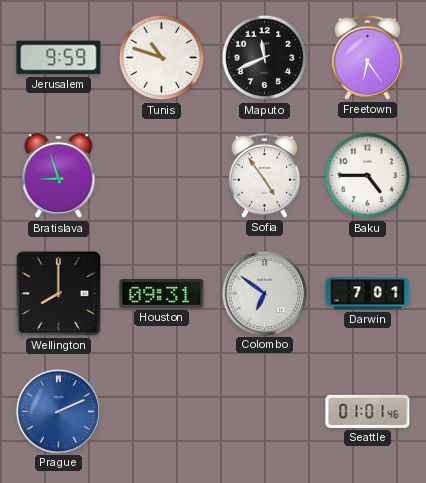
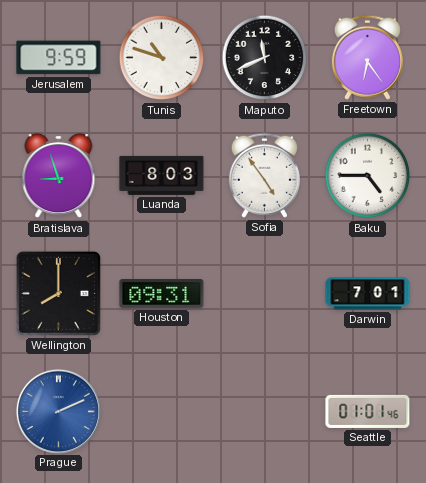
Luanda: none -> 8:03 (162, 175)
Colombo: 6:51 -> none (264, 293)
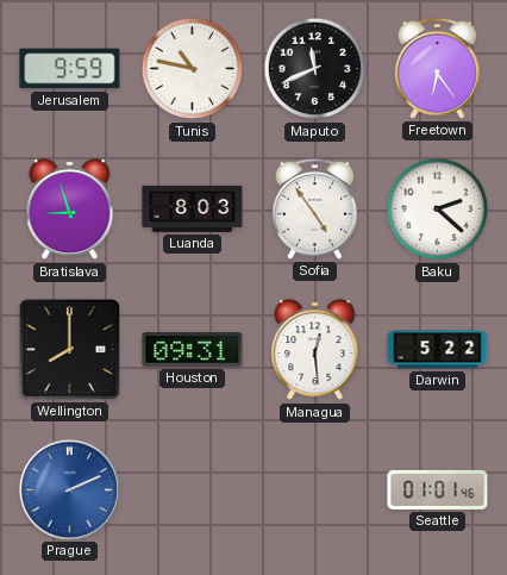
Tunis: 10:48 -> 10:47 (193, 69)
Baku: 4:45 -> 2:22 (438, 210)
Managua: none -> 12:29 (315, 350)
Darwin: 7:01 -> 5:22 (438, 350)
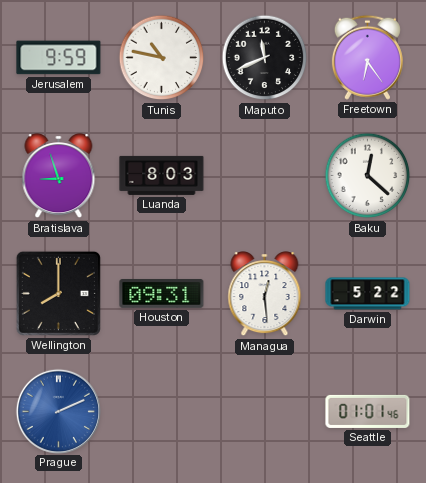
Sofia: 4:54 -> none (314, 208)
Baku: 2:22 -> 12:22 (368, 176)
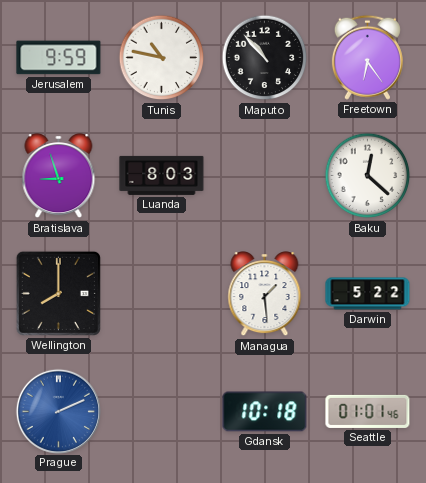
Maputo: 11:41 -> 10:53 (265, 58)
Houston: 09:31 -> none (162, 294)
Managua: 12:29 -> 1:29 (265, 294)
Gdansk: none -> 10:18 (265, 412)
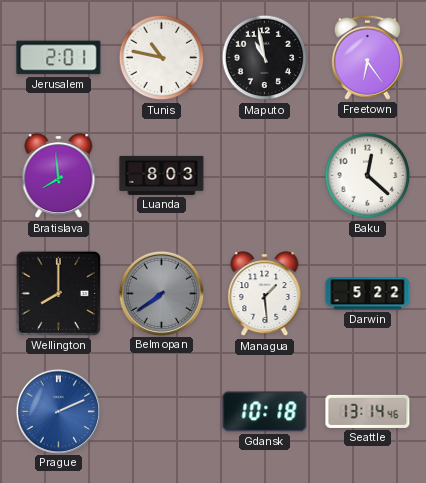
Jerusalem: 9:59 -> 2:01 (59, 58)
Maputo: 10:53 -> 10:58 (265, 58)
Bratislava: 8:57 -> 7:59 (59, 176)
Belmopan: none -> 7:39 (161, 293)
Seattle: 01:01 -> 13:14 (368, 411)
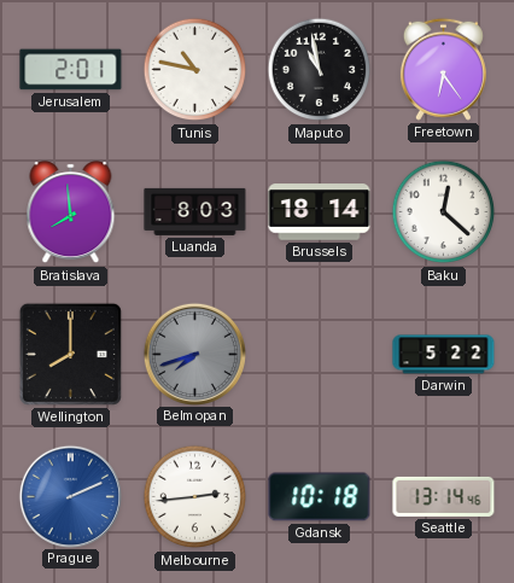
Brussels: none -> 18:14 (320, 212)
Belmopan: 7:39 -> 7:42 (194, 354)
Managua: 1:29 -> none (265, 294)
Melbourne: none -> 2:44 (195, 497)
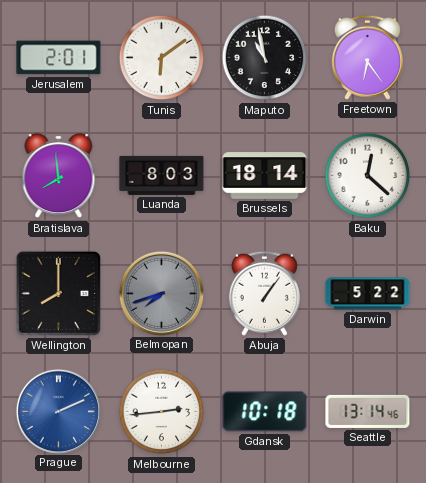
Tunis: 10:47 -> 6:09 (162, 58)
Abuja: none -> 1:06 (264, 293)
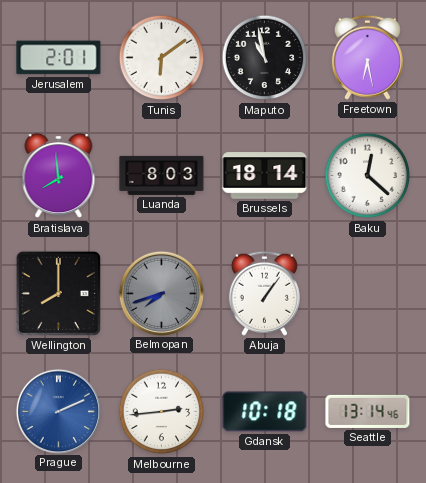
Freetown: 6:24 -> 6:28 (367, 57)
Darwin: 5:22 -> none (368, 294)
